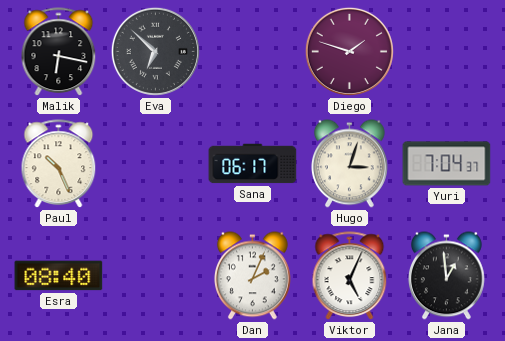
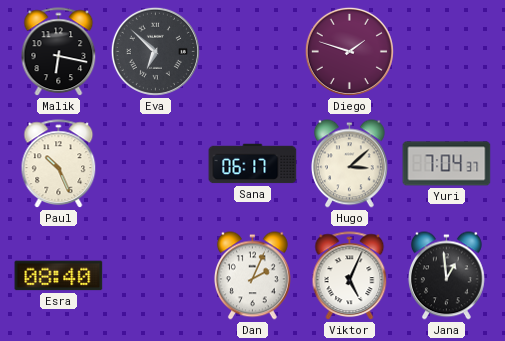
Hugo: 3:03 -> 3:08 (349, 164)
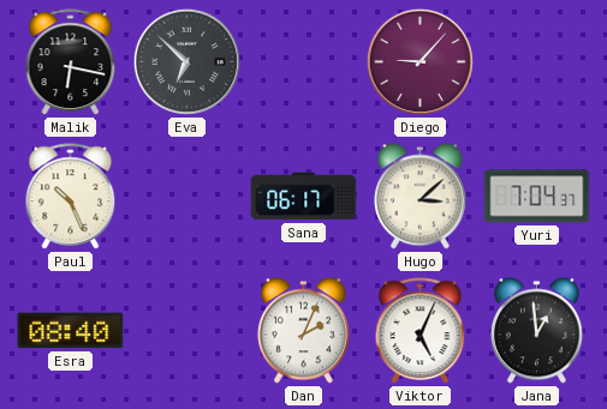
Diego: 1:48 -> 9:07 (419, 61)
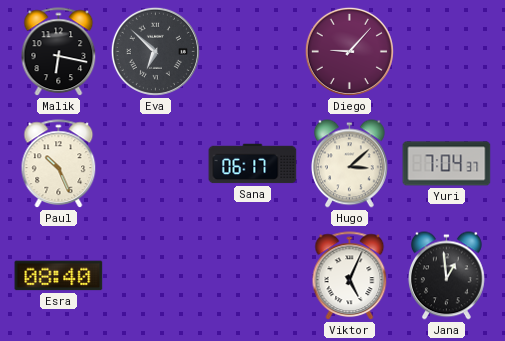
Dan: 2:04 -> none (303, 331)
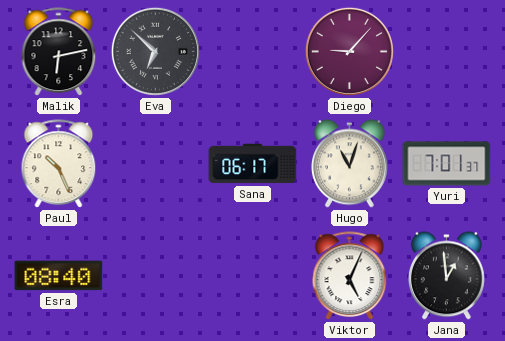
Malik: 6:17 -> 6:13 (59, 52)
Hugo: 3:08 -> 11:03 (349, 164)
Yuri: 7:04 -> 7:01 (447, 164)
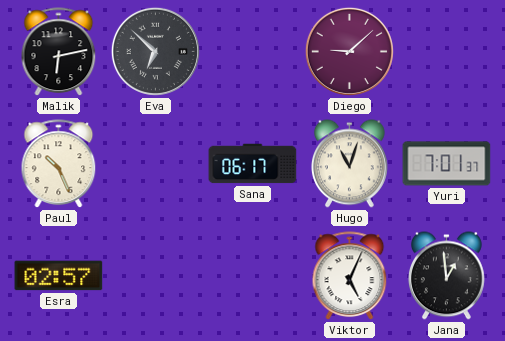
Diego: 9:07 -> 9:08 (349, 51)
Esra: 08:40 -> 02:57 (59, 276)
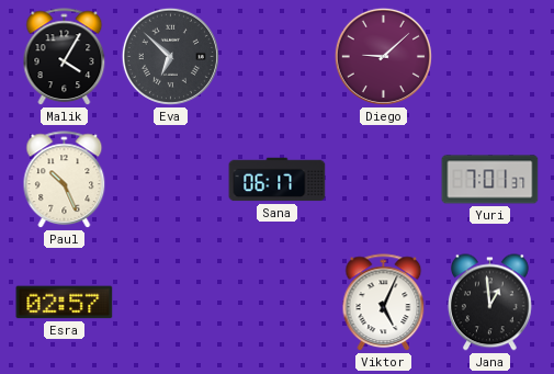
Malik: 6:13 -> 4:05 (65, 57)
Hugo: 11:03 -> none (349, 164)
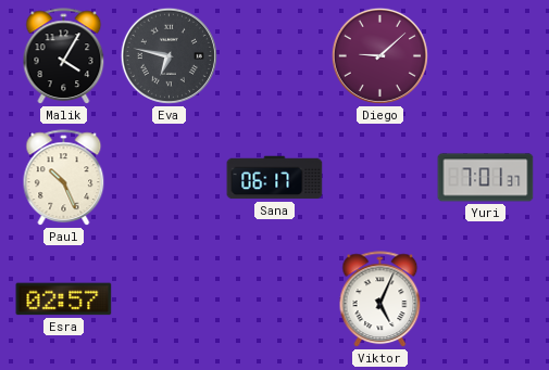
Eva: 6:52 -> 6:47 (169, 55)
Jana: 12:59 -> none (489, 303)
